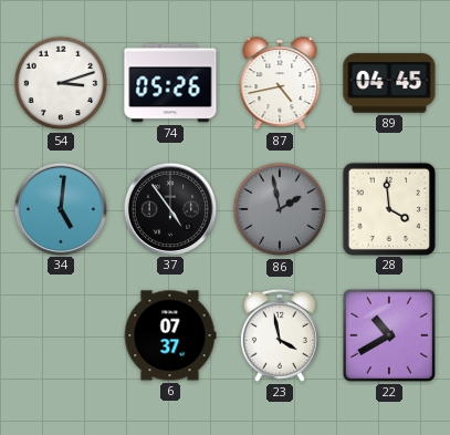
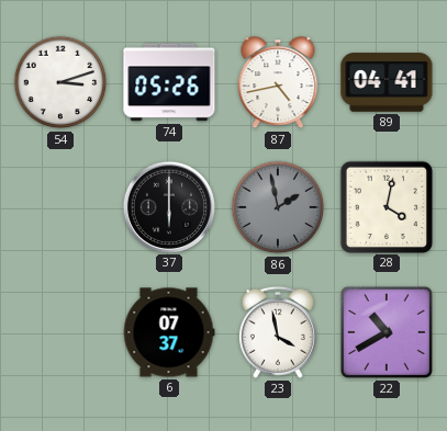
89: 04:45 -> 04:41 (387, 82)
34: 5:01 -> none (60, 208)
37: 4:54 -> 6:00 (168, 206)
28: 3:59 -> 4:02 (385, 206)
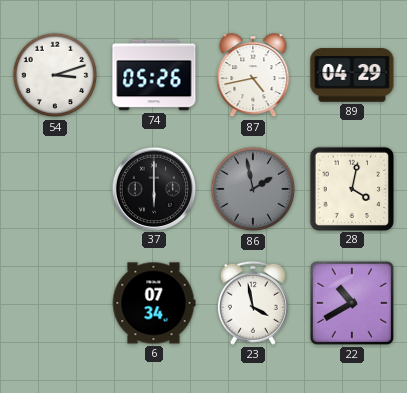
89: 04:41 -> 04:29 (352, 75)
6: 07:37 -> 07:34 (154, 303)
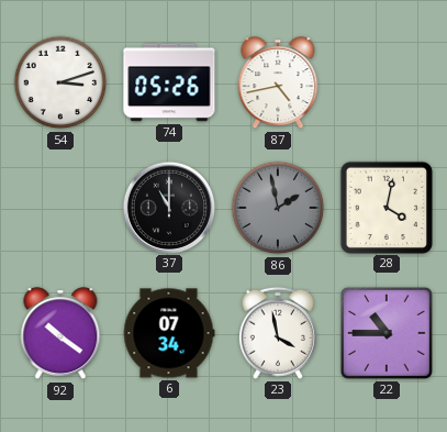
89: 04:29 -> none (352, 75)
37: 6:00 -> 11:00 (168, 207)
92: none -> 10:21 (60, 334)
22: 10:40 -> 10:45 (387, 333)
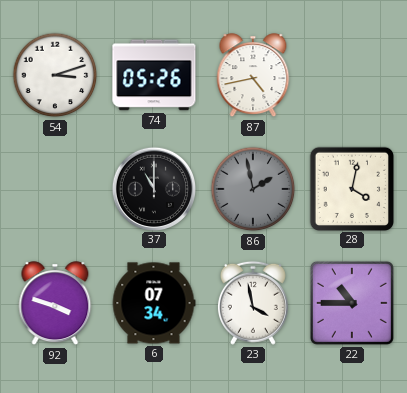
92: 10:21 -> 3:48 (55, 304)
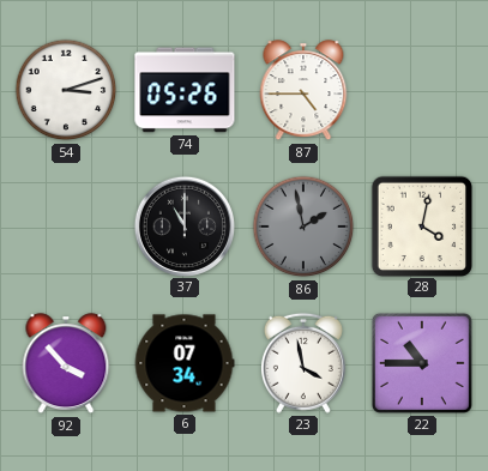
87: 4:43 -> 4:45 (303, 91)
92: 3:48 -> 3:53 (66, 364)
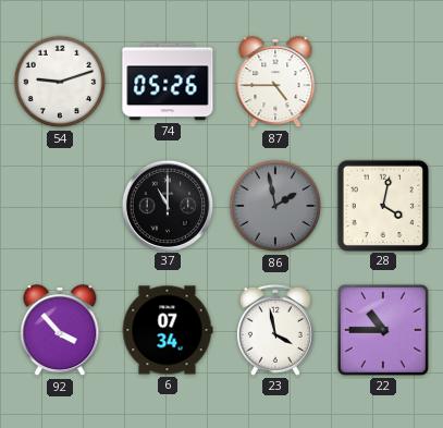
54: 3:12 -> 9:12 (60, 82)
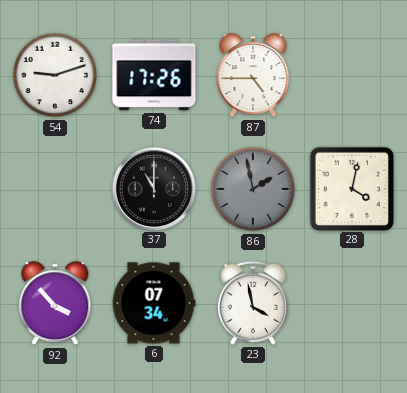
74: 05:26 -> 17:26 (154, 75)
22: 10:45 -> none (383, 330)
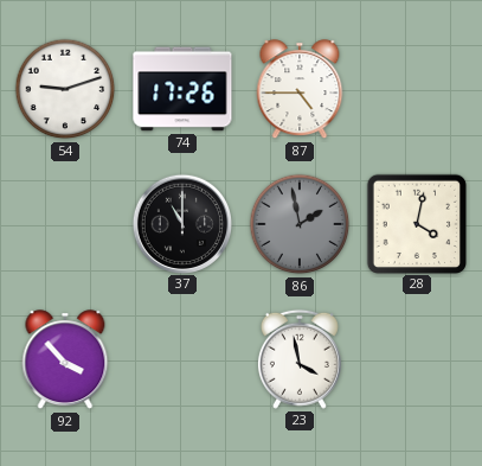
6: 07:34 -> none (154, 303)
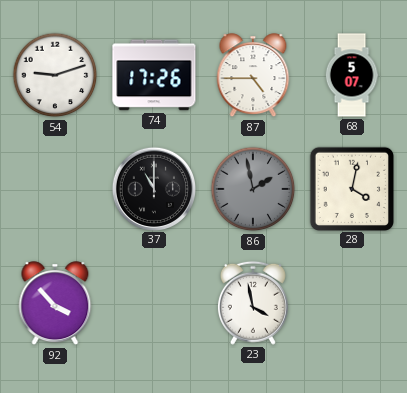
68: none -> 5:07 (352, 75)
